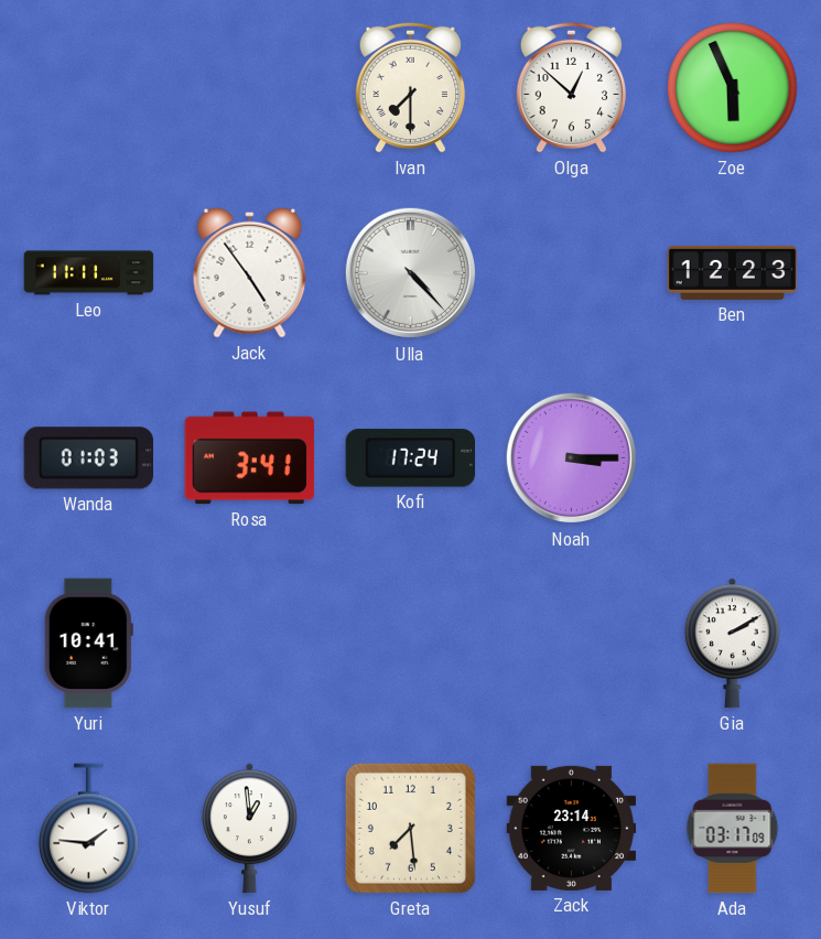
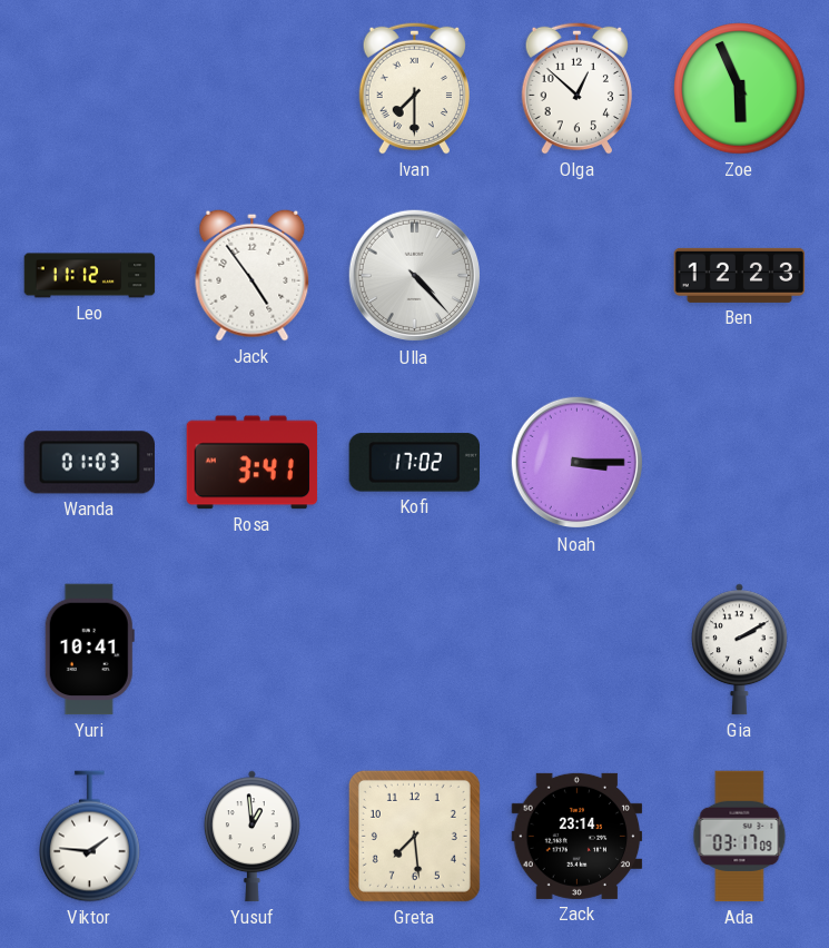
Leo: 11:11 -> 11:12 (90, 276)
Kofi: 17:24 -> 17:02 (414, 463)
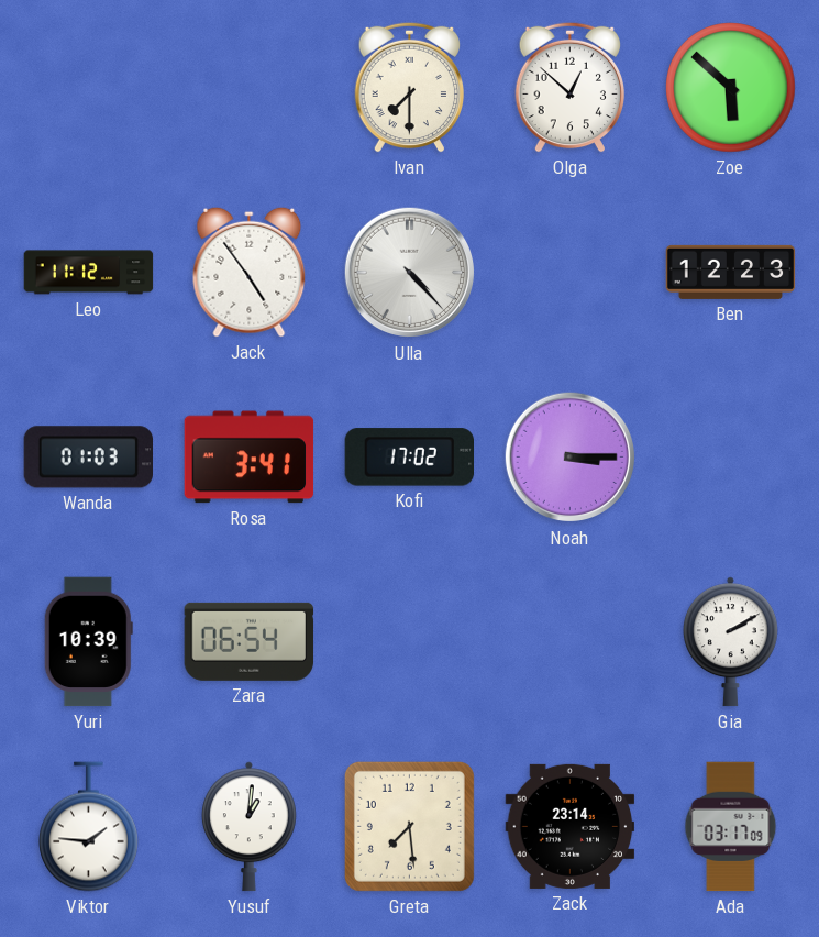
Zoe: 5:56 -> 5:52 (731, 88)
Yuri: 10:41 -> 10:39 (88, 642)
Zara: none -> 06:54 (250, 641)
Yusuf: 12:59 -> 1:01 (248, 827)
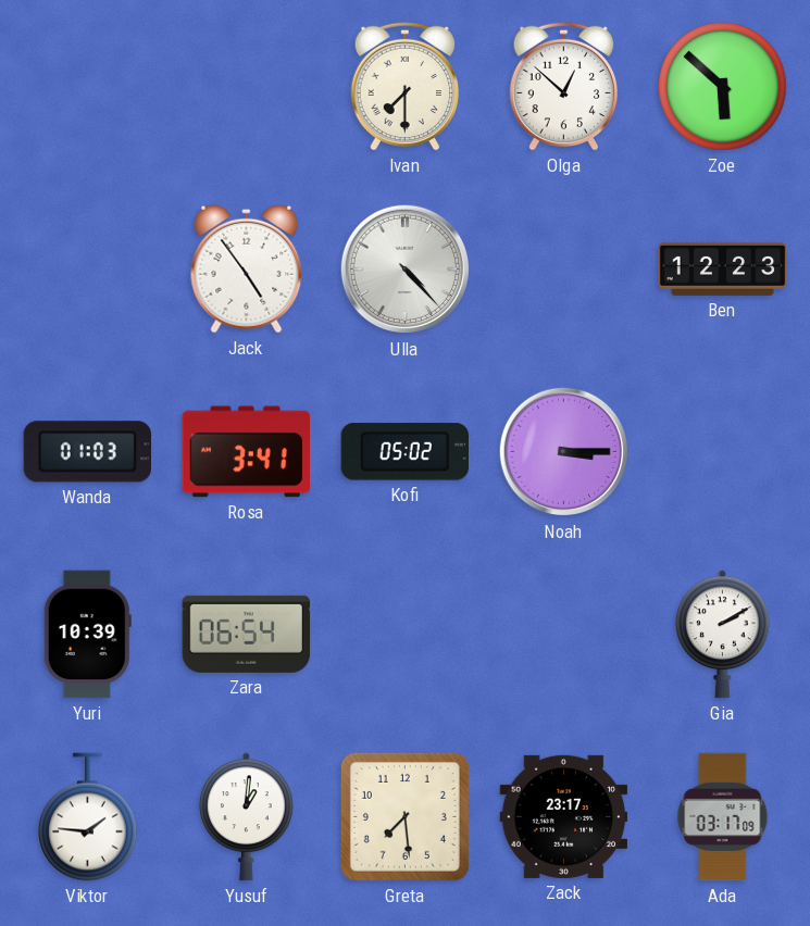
Leo: 11:12 -> none (89, 273)
Kofi: 17:02 -> 05:02 (404, 452)
Zack: 23:14 -> 23:17 (564, 816)
